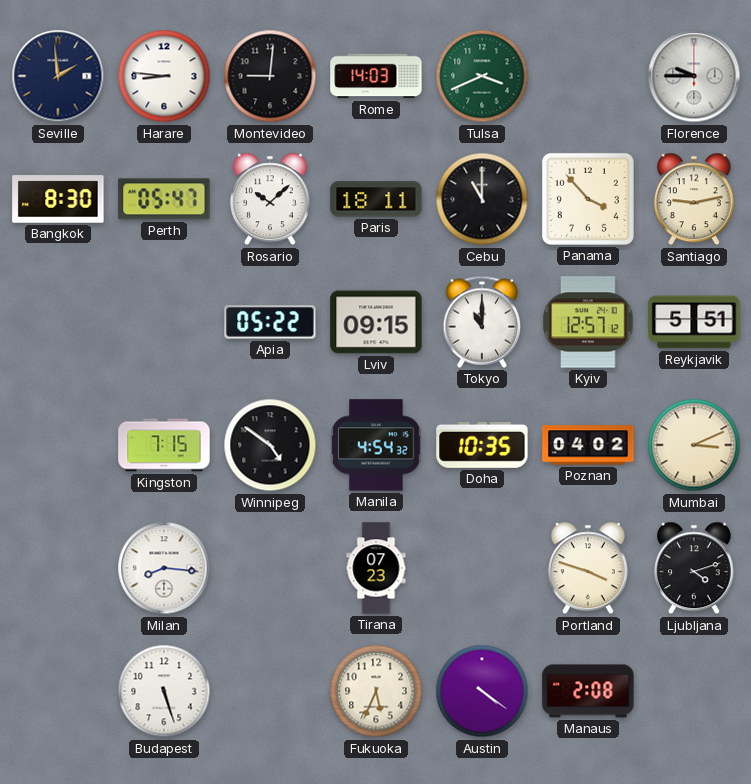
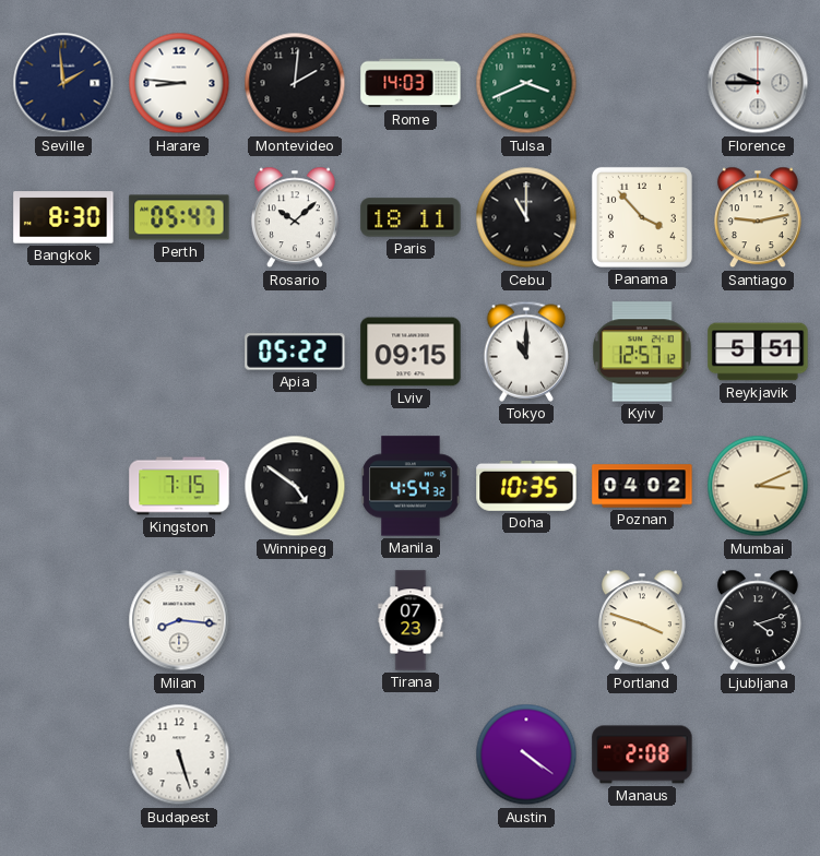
Montevideo: 9:01 -> 2:01 (295, 83)
Fukuoka: 5:34 -> none (376, 691)
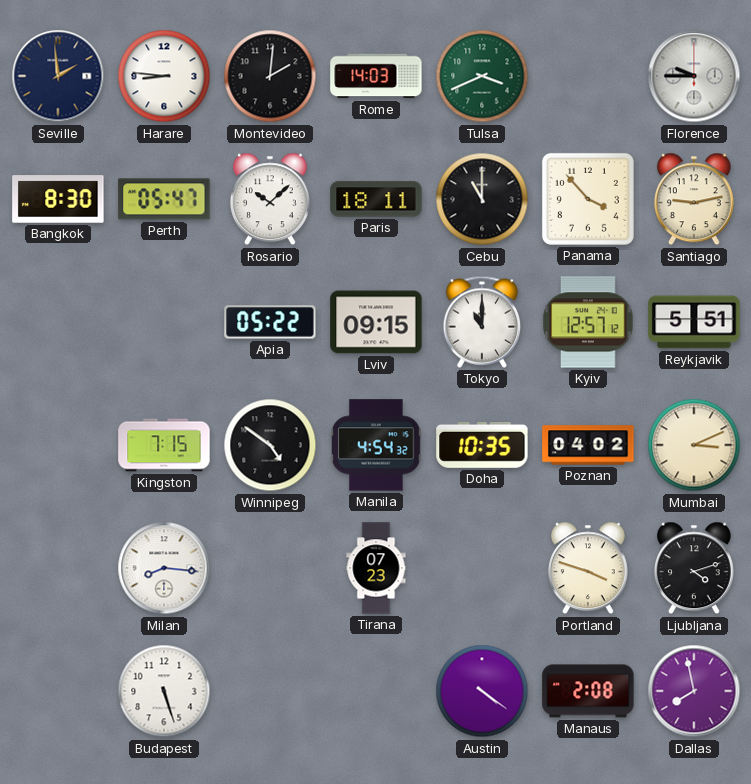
Dallas: none -> 7:58 (694, 691)
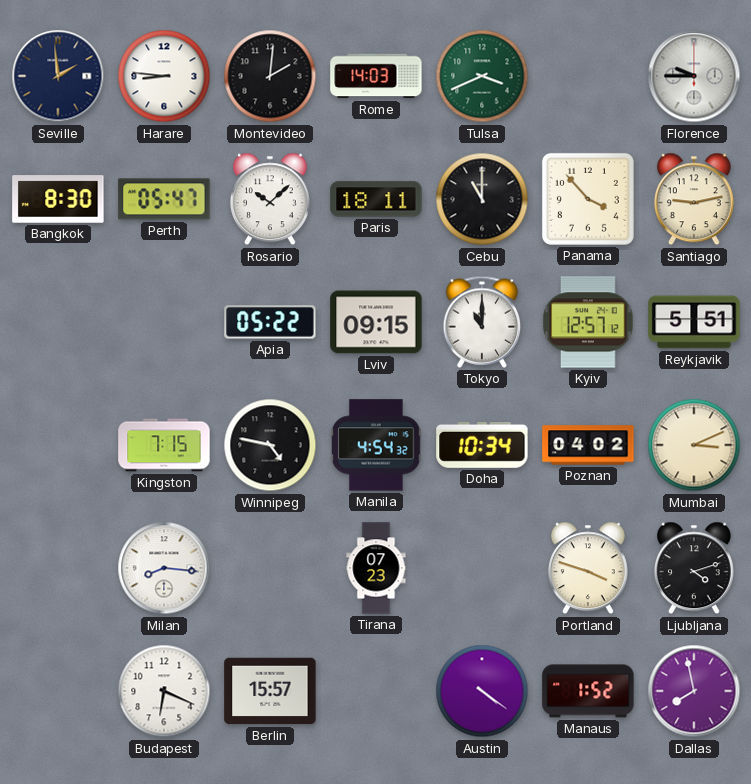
Winnipeg: 4:51 -> 4:47 (270, 445)
Doha: 10:35 -> 10:34 (482, 445)
Budapest: 5:27 -> 6:19 (164, 691)
Berlin: none -> 15:57 (270, 691)
Manaus: 2:08 -> 1:52 (588, 691)
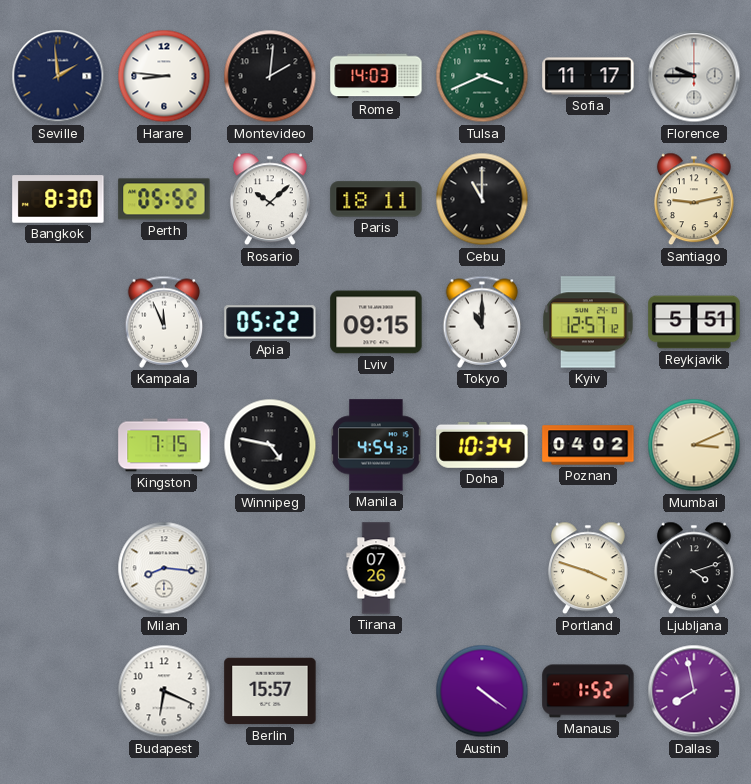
Sofia: none -> 11:17 (588, 76)
Perth: 05:47 -> 05:52 (164, 199)
Panama: 3:53 -> none (588, 199)
Kampala: none -> 11:56 (164, 322)
Tirana: 07:23 -> 07:26 (376, 568)
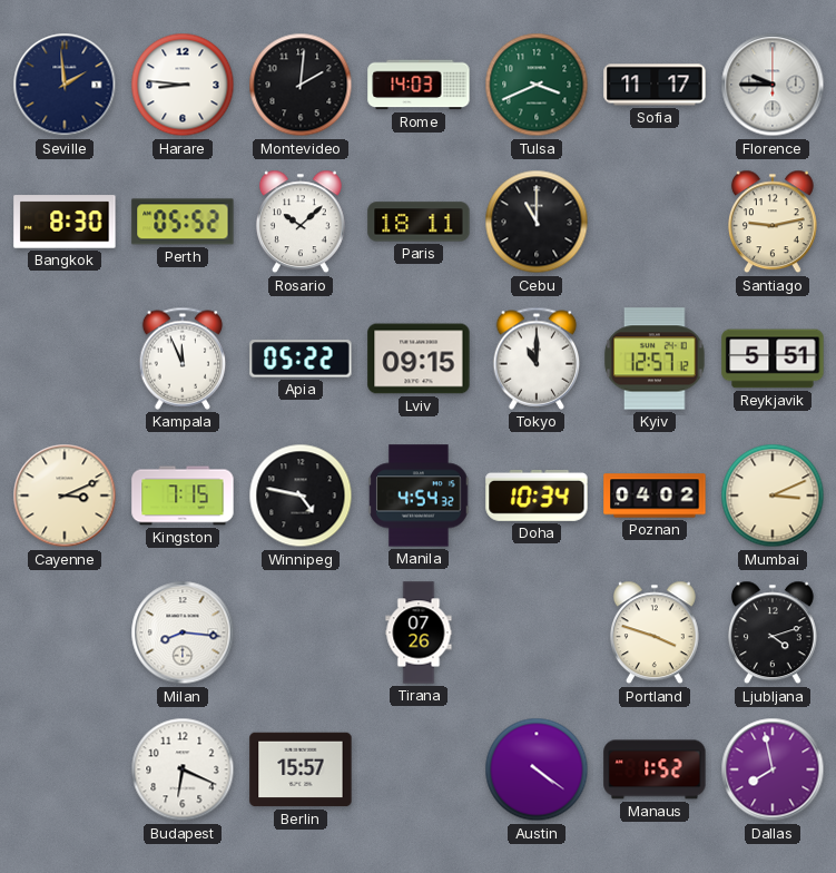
Cayenne: none -> 3:11 (65, 496)
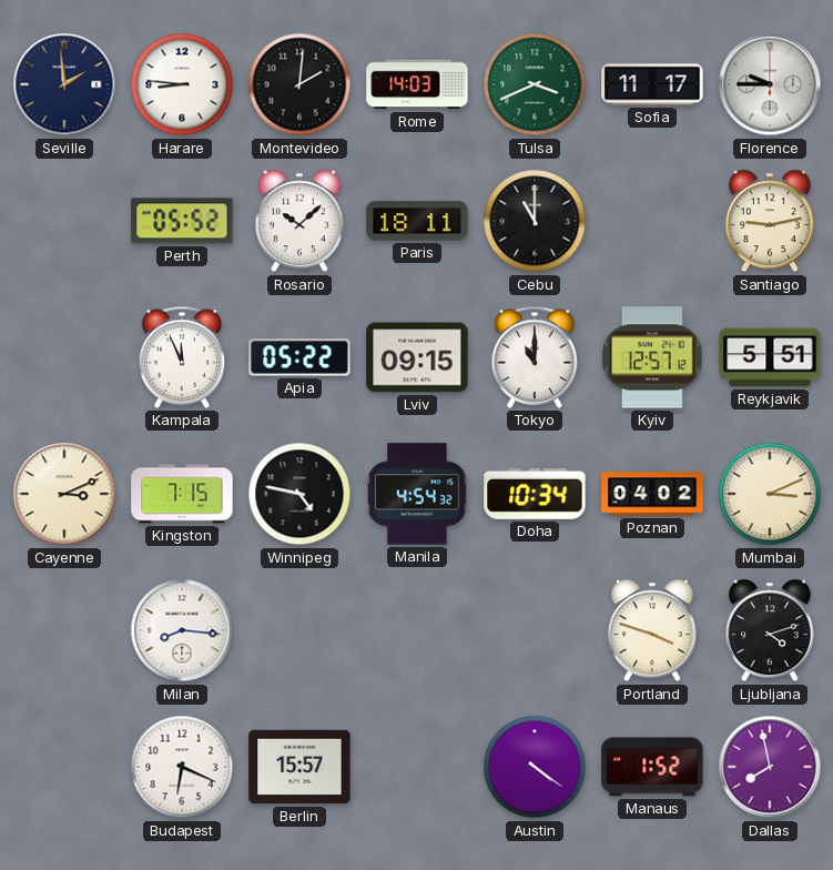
Bangkok: 8:30 -> none (65, 222)
Tirana: 07:26 -> none (419, 632)
